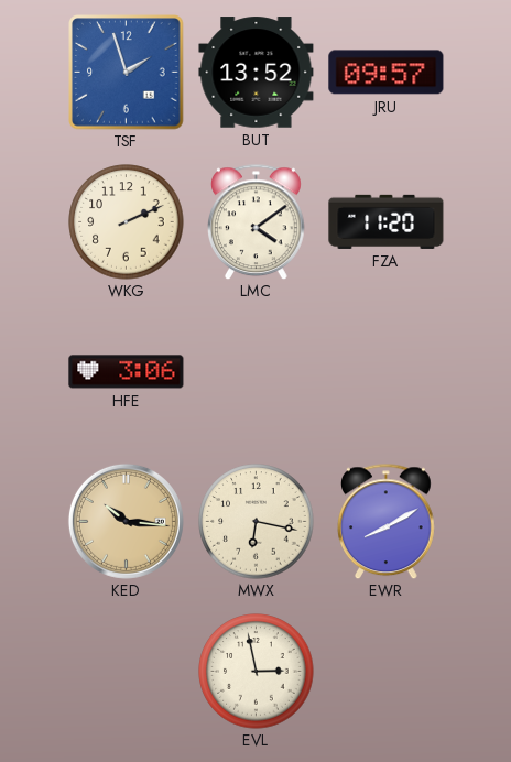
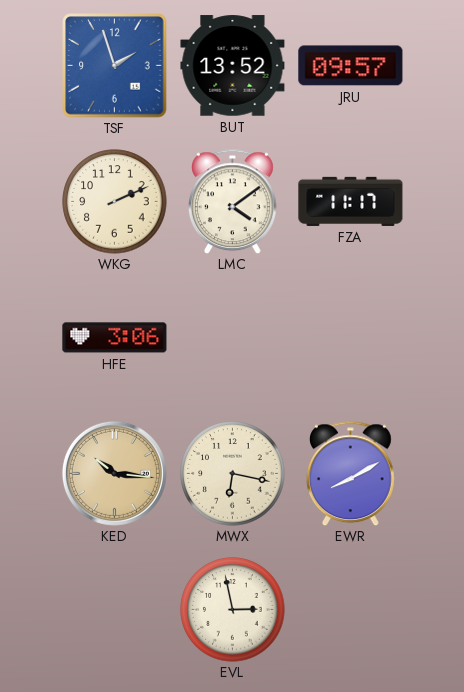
FZA: 11:20 -> 11:17 (351, 201)
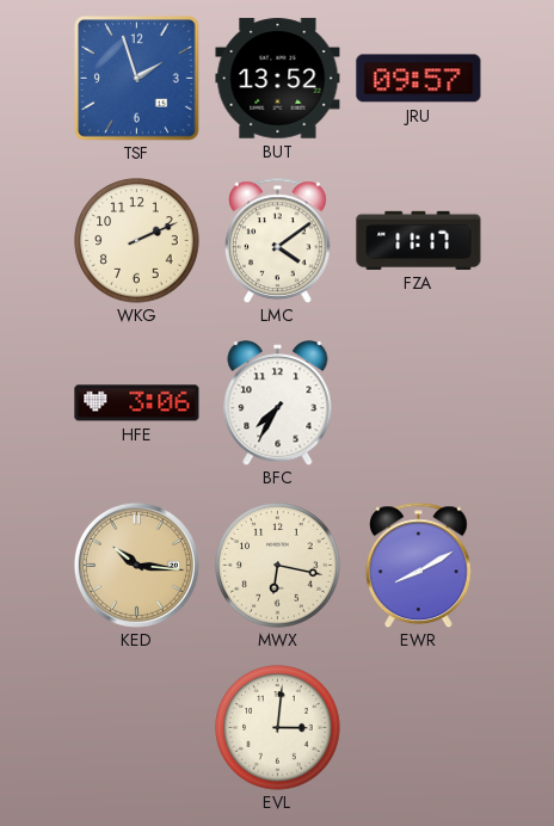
BFC: none -> 7:35 (278, 403)
EVL: 2:58 -> 3:01 (278, 728)
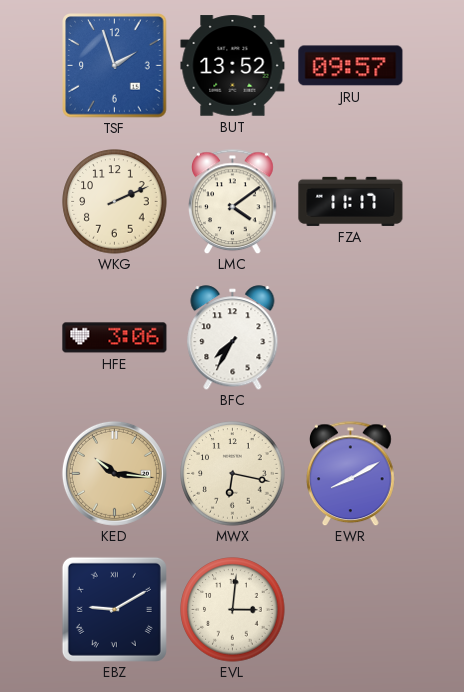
EBZ: none -> 9:10 (114, 609)
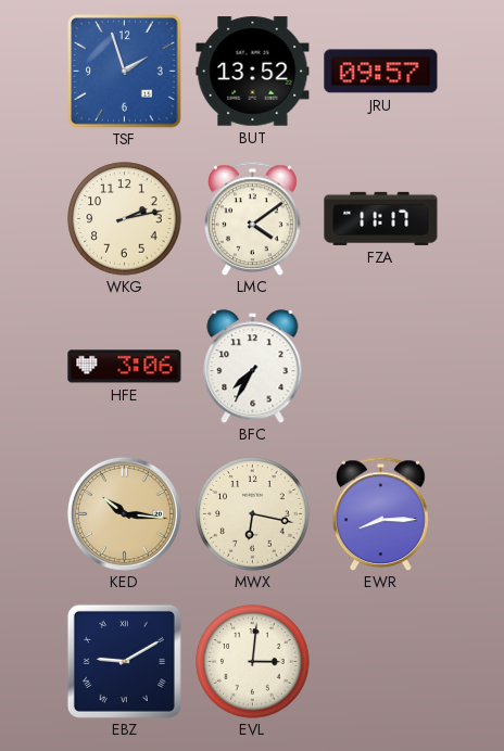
WKG: 2:11 -> 2:13 (125, 219)
EWR: 8:10 -> 8:15 (381, 513)
